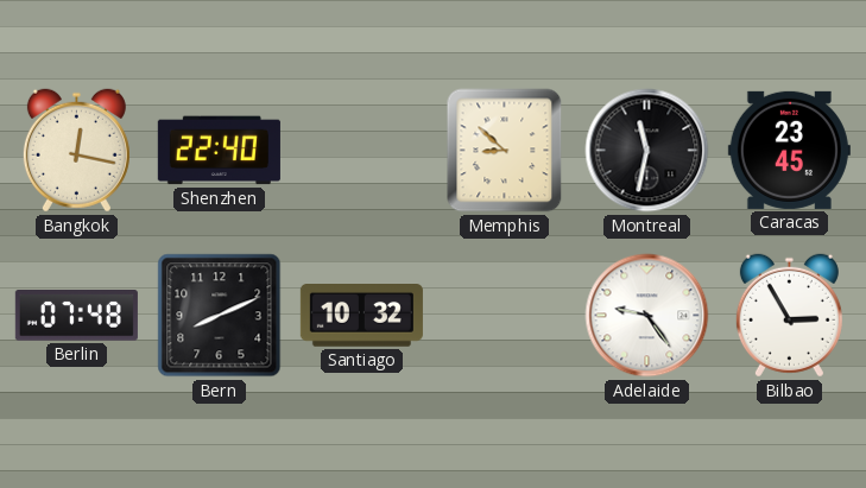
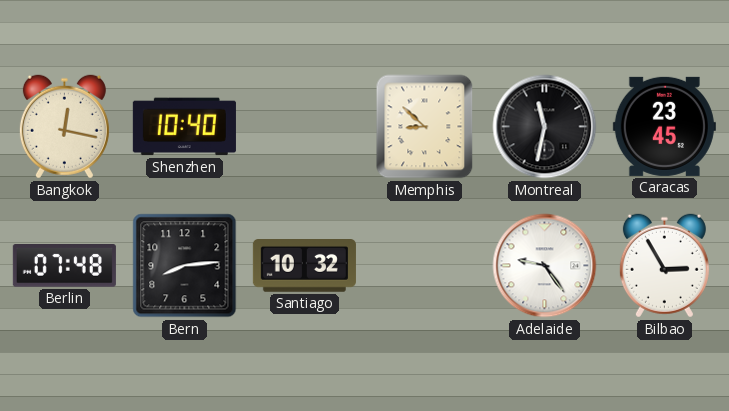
Shenzhen: 22:40 -> 10:40 (184, 127)
Bern: 8:11 -> 8:14 (185, 266)
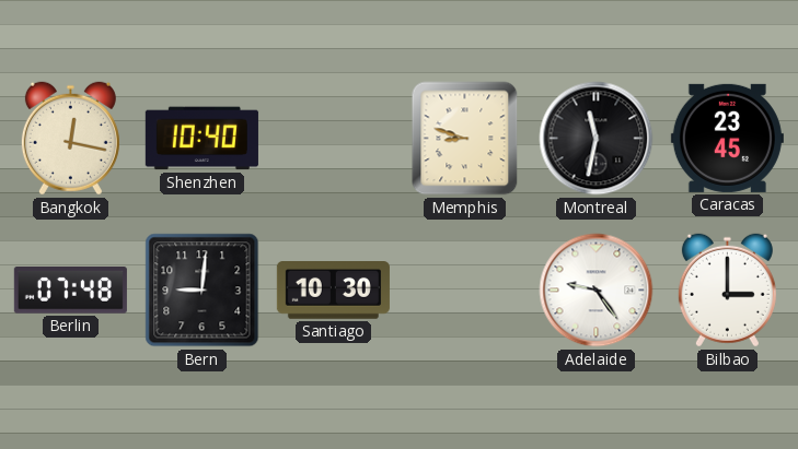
Memphis: 8:52 -> 8:48 (465, 139)
Bern: 8:14 -> 9:01 (203, 291)
Santiago: 10:32 -> 10:30 (333, 291)
Bilbao: 2:55 -> 3:00 (727, 291)
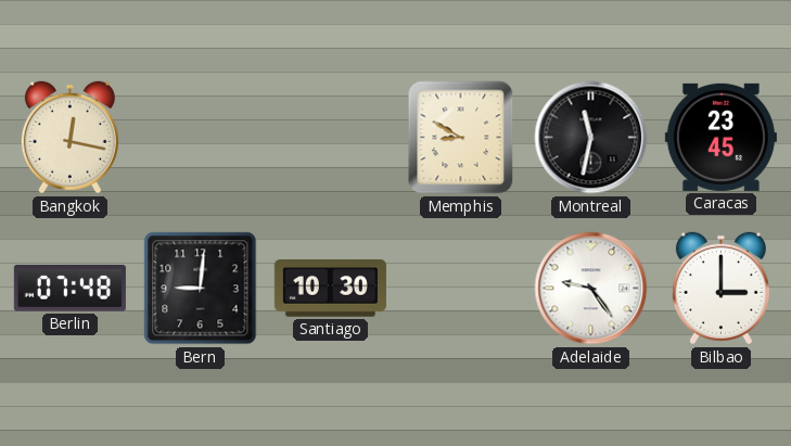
Shenzhen: 10:40 -> none (201, 139)
Memphis: 8:48 -> 8:50 (461, 138)
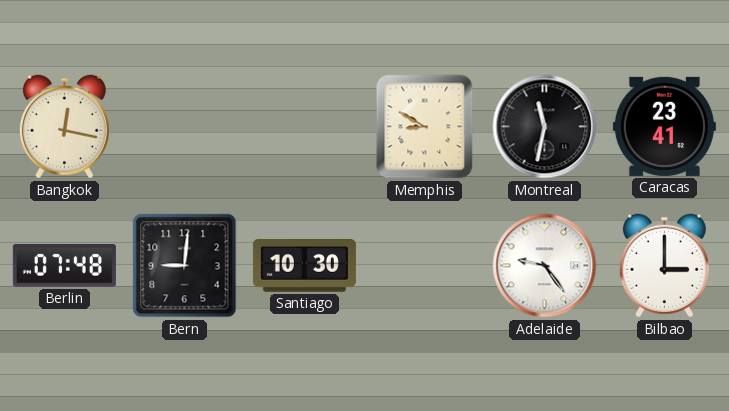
Caracas: 23:45 -> 23:41 (664, 126)
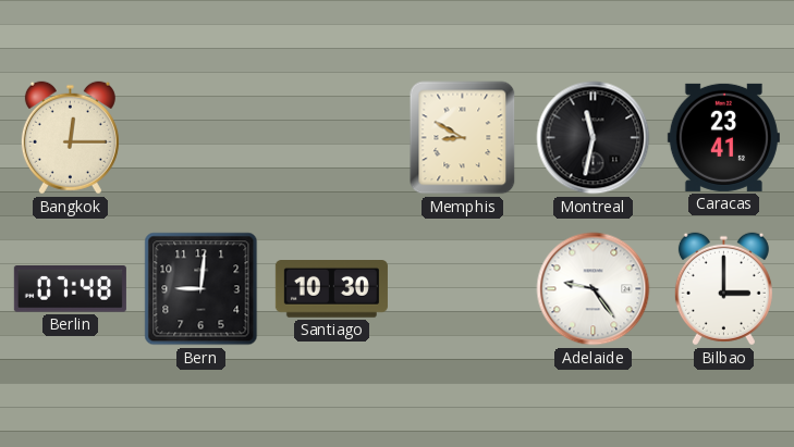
Bangkok: 12:17 -> 12:15 (70, 138)
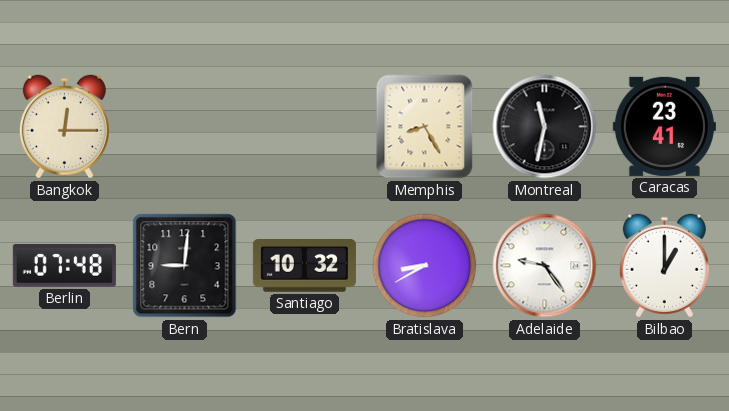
Memphis: 8:50 -> 8:25 (425, 127)
Santiago: 10:30 -> 10:32 (304, 266)
Bratislava: none -> 8:40 (425, 266)
Bilbao: 3:00 -> 1:00 (664, 266)
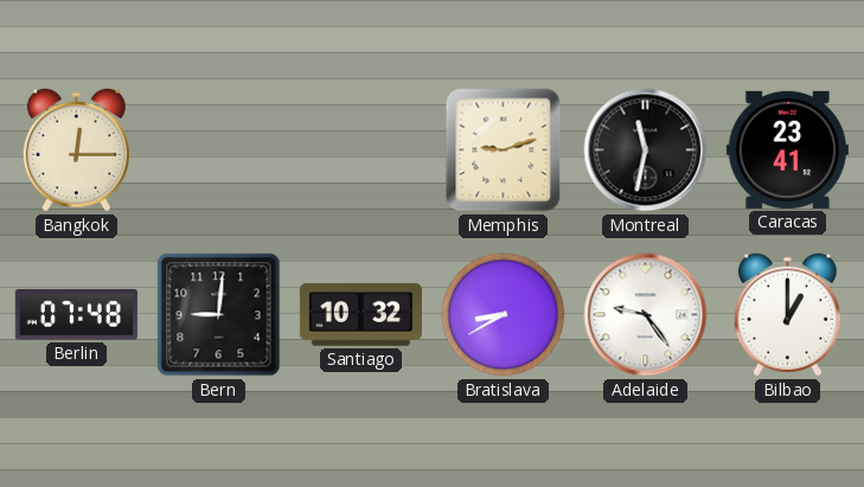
Memphis: 8:25 -> 9:12 (504, 150)
